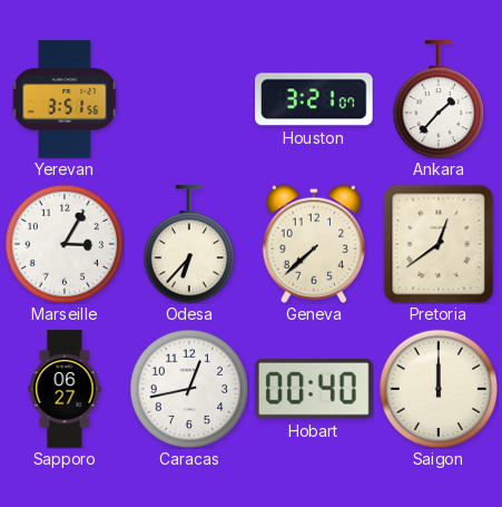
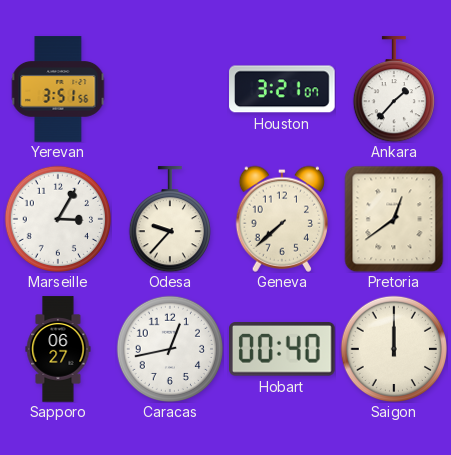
Odesa: 6:37 -> 9:37 (169, 219)
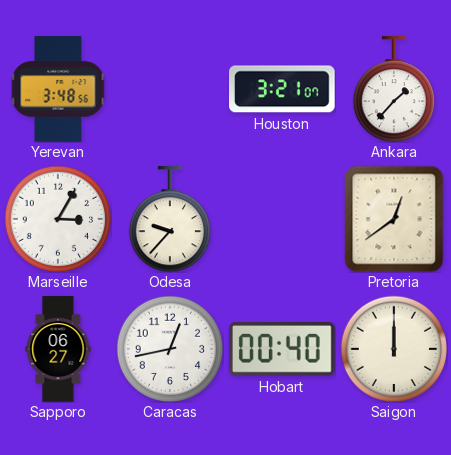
Yerevan: 3:51 -> 3:48 (58, 89)
Geneva: 7:38 -> none (281, 219)
